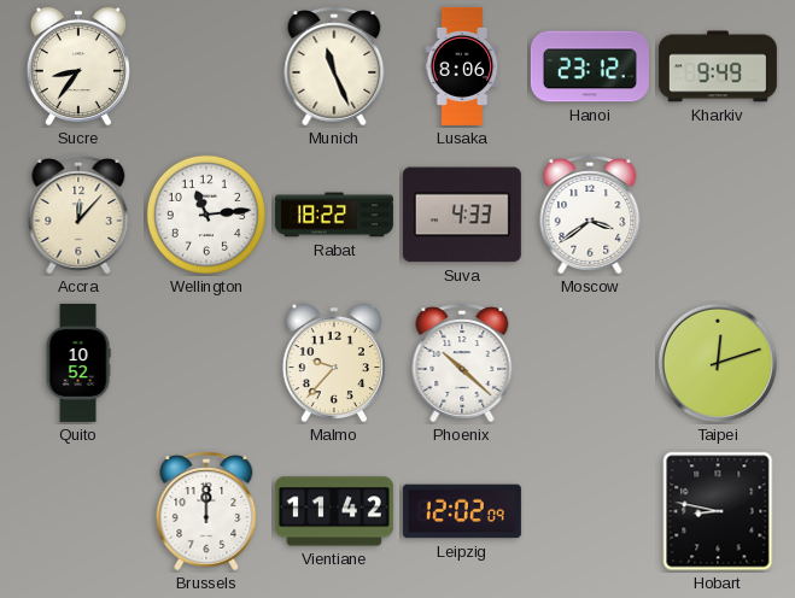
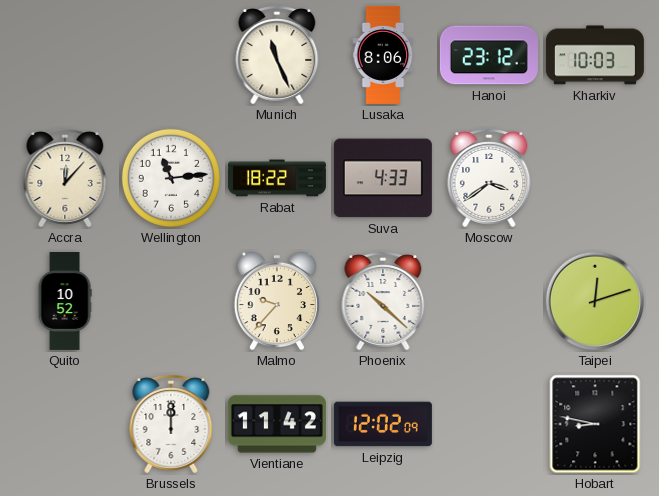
Sucre: 8:36 -> none (78, 66)
Kharkiv: 9:49 -> 10:03 (595, 55)
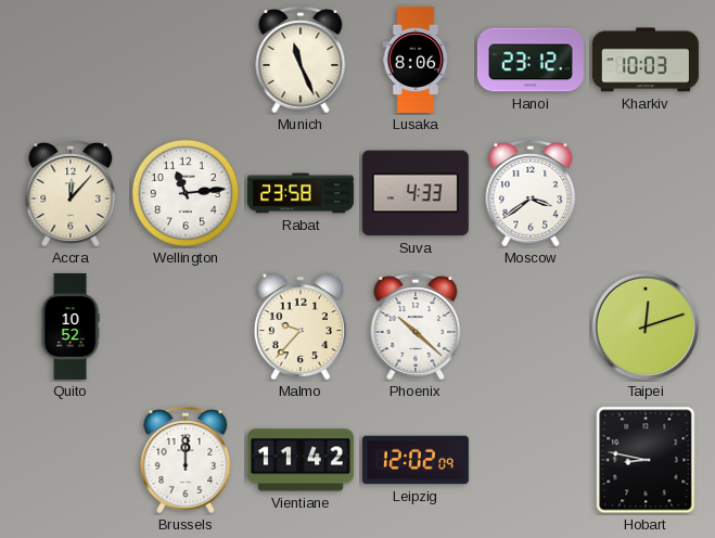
Rabat: 18:22 -> 23:58 (301, 193)
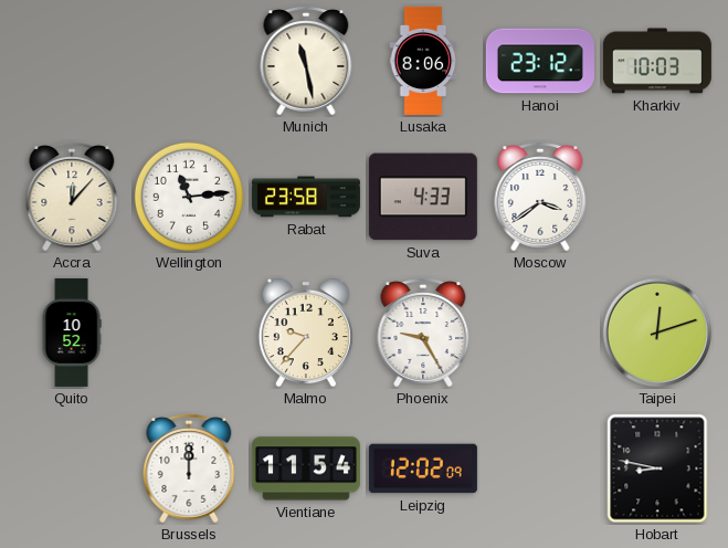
Munich: 11:26 -> 11:28 (306, 61)
Phoenix: 10:22 -> 9:25 (423, 333)
Vientiane: 11:42 -> 11:54 (306, 468)
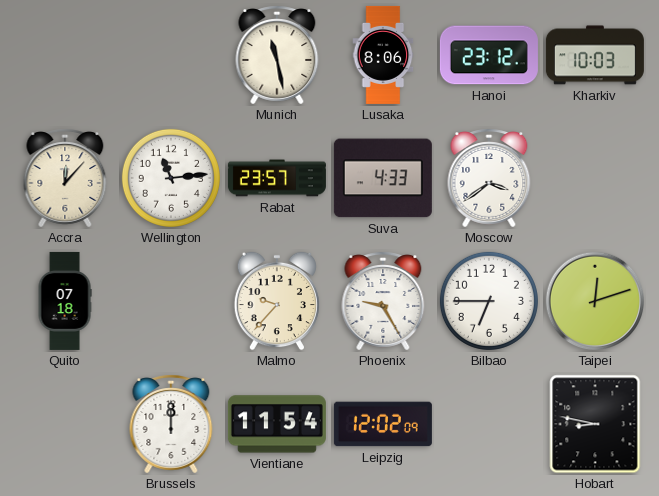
Rabat: 23:58 -> 23:57 (277, 178)
Quito: 10:52 -> 07:18 (65, 301)
Bilbao: none -> 6:45 (489, 301)
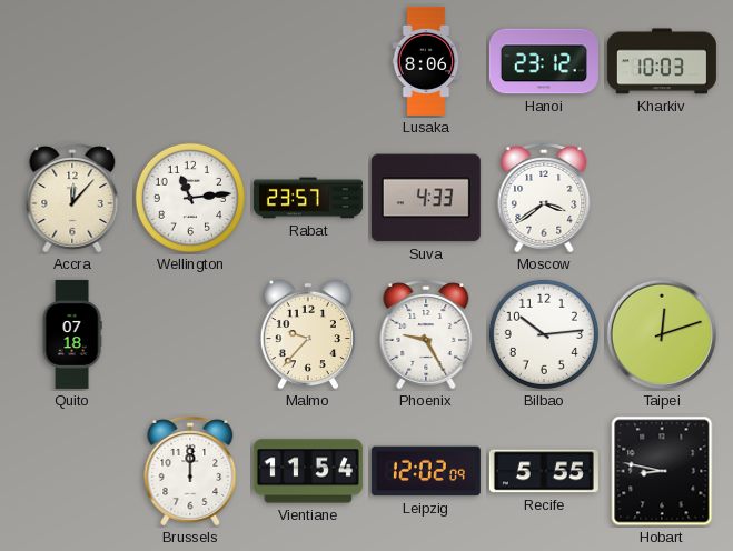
Munich: 11:28 -> none (277, 55)
Bilbao: 6:45 -> 10:14 (544, 334)
Recife: none -> 5:55 (544, 471)
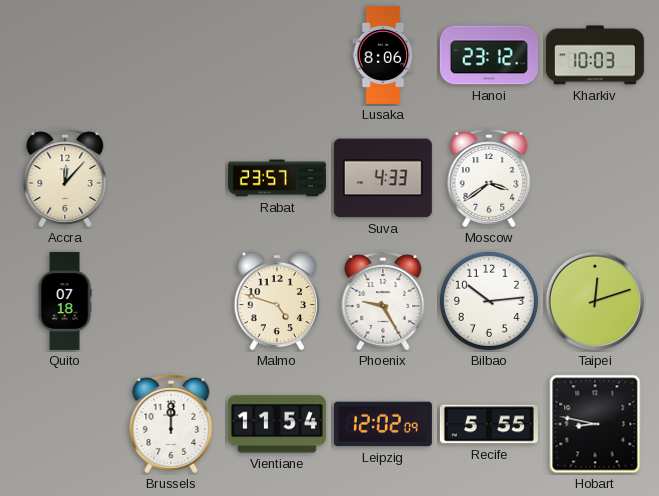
Wellington: 11:14 -> none (190, 198)
Malmo: 9:37 -> 4:48 (277, 301)
